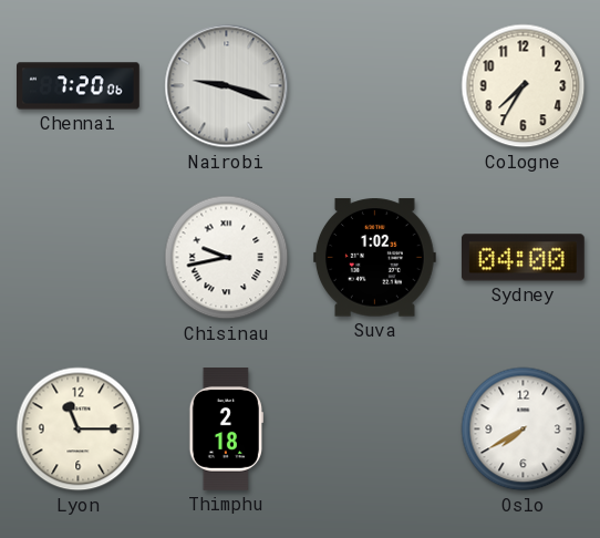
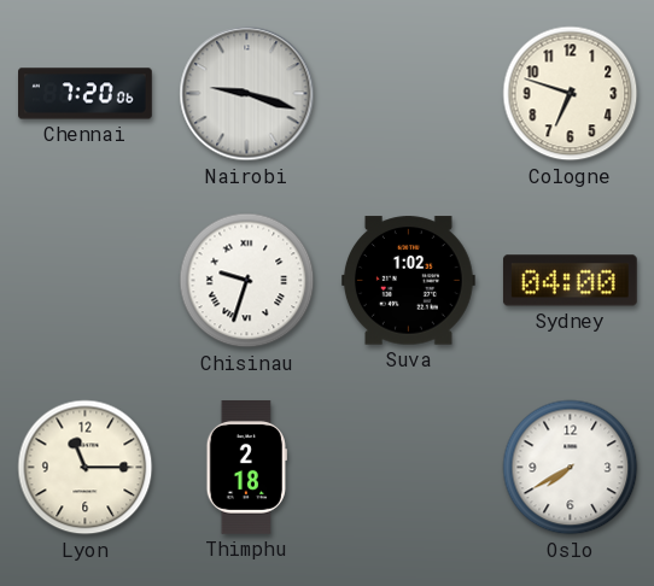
Cologne: 7:35 -> 6:48 (571, 94)
Chisinau: 9:43 -> 9:33 (247, 281)
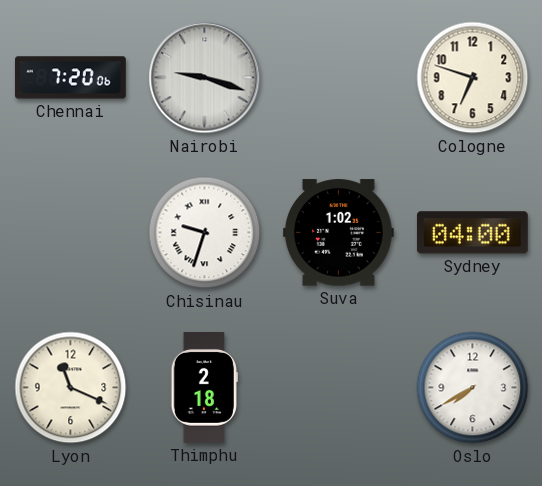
Lyon: 11:15 -> 11:19 (71, 388)
